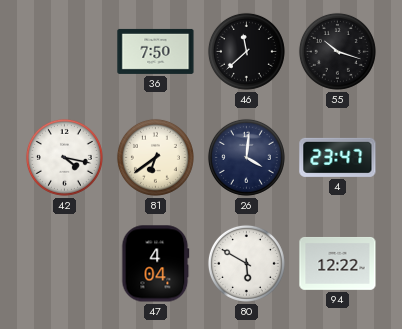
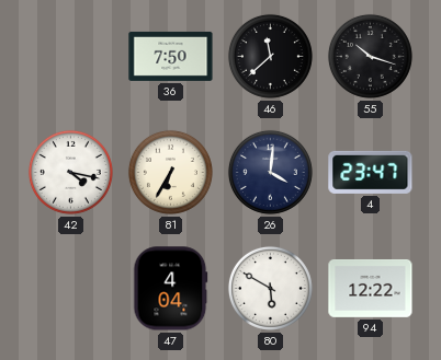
81: 6:39 -> 6:35 (170, 172)
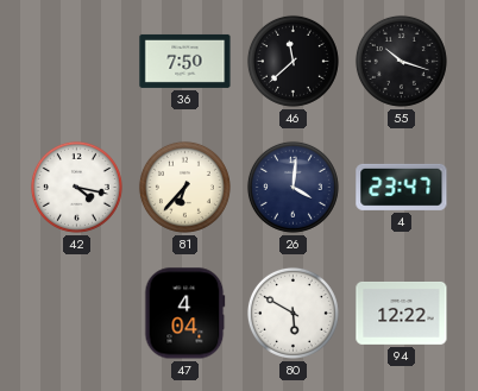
81: 6:35 -> 6:37 (184, 187)
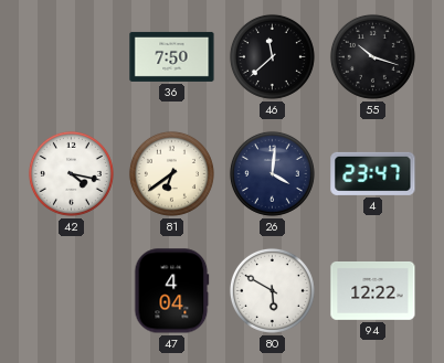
81: 6:37 -> 6:39 (171, 173)
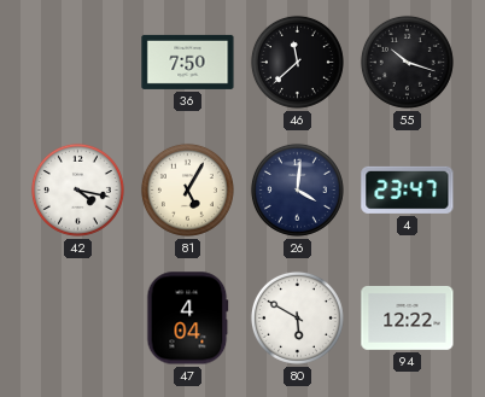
81: 6:39 -> 5:05 (187, 189)
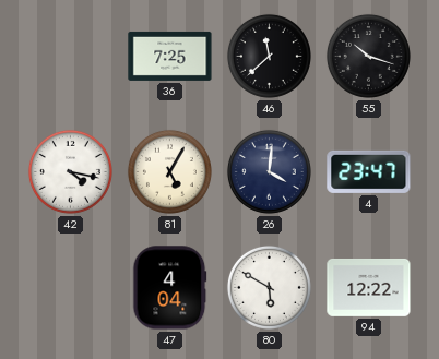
36: 7:50 -> 7:25 (170, 56)
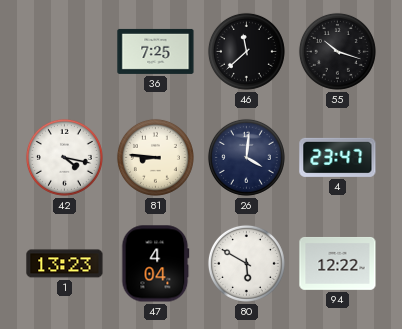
81: 5:05 -> 8:46 (155, 157)
1: none -> 13:23 (65, 264)
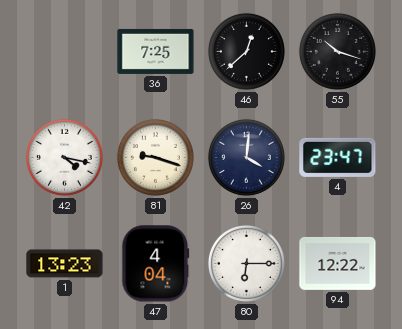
46: 11:38 -> 12:38 (246, 51)
81: 8:46 -> 9:18 (155, 157)
80: 5:50 -> 6:15 (246, 263)
